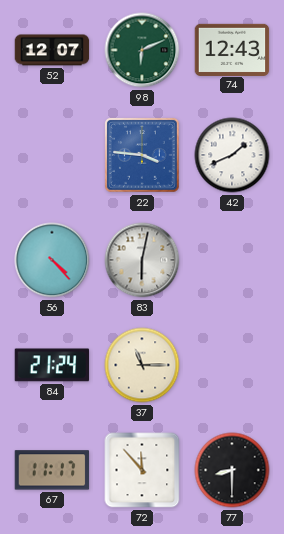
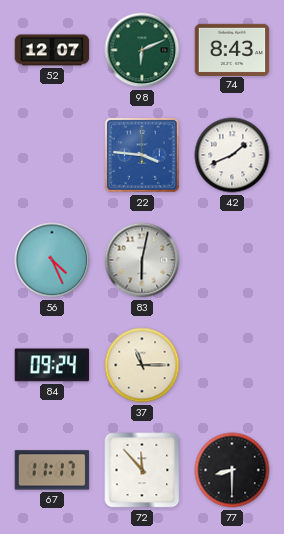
74: 12:43 -> 8:43 (232, 49)
56: 4:23 -> 4:26 (52, 260)
84: 21:24 -> 09:24 (52, 365)
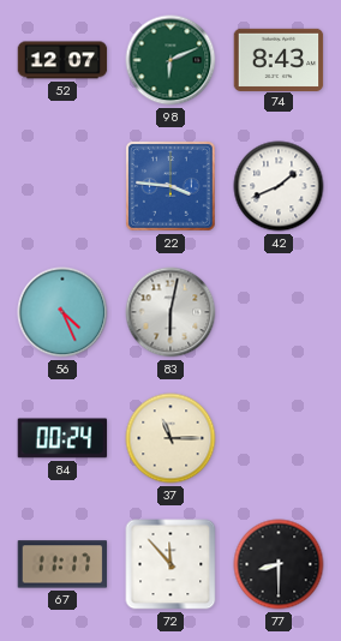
84: 09:24 -> 00:24 (62, 438)
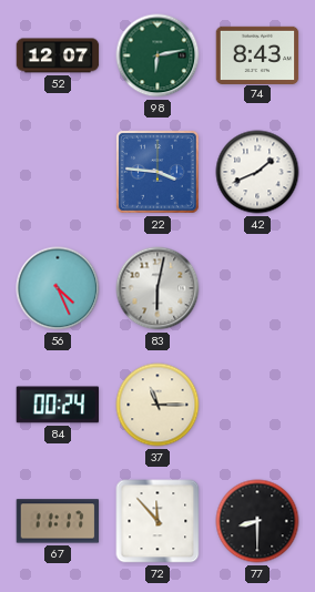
98: 6:11 -> 6:13 (157, 55)
